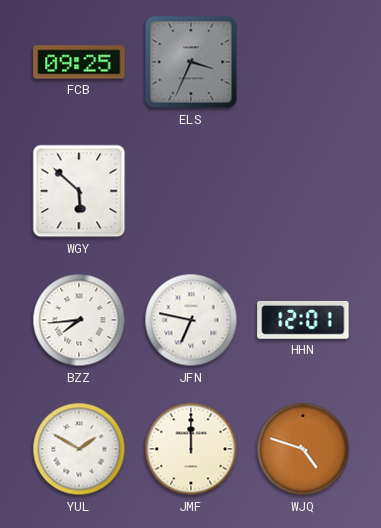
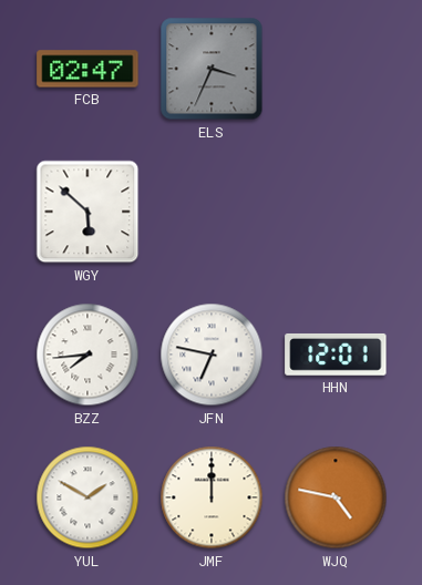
FCB: 09:25 -> 02:47 (88, 69)
WJQ: 4:48 -> 4:47 (336, 497)
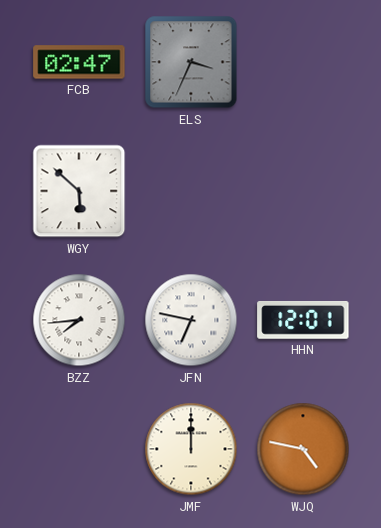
YUL: 1:50 -> none (88, 497)
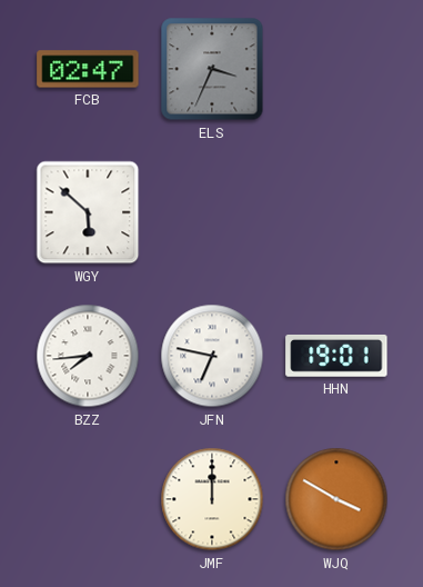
HHN: 12:01 -> 19:01 (336, 356)
WJQ: 4:47 -> 3:50 (336, 499)
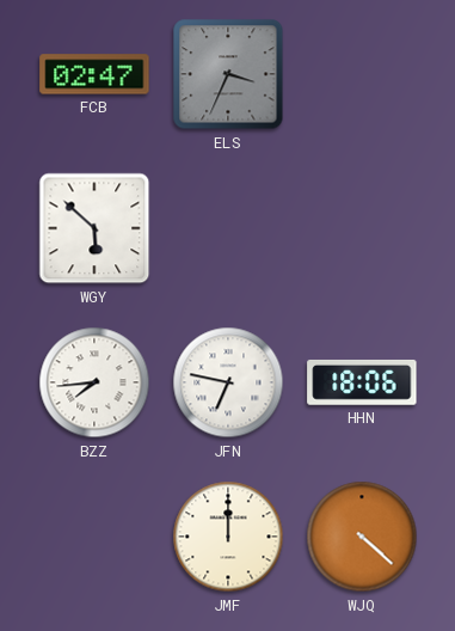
HHN: 19:01 -> 18:06 (362, 382)
WJQ: 3:50 -> 4:22 (362, 537)
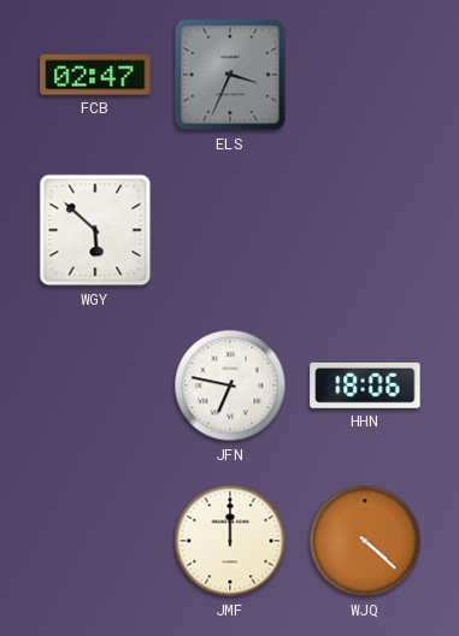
BZZ: 7:44 -> none (94, 382)
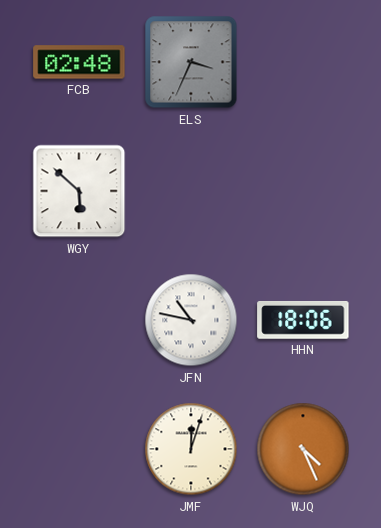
FCB: 02:47 -> 02:48 (79, 62)
JFN: 6:47 -> 10:47 (191, 320)
JMF: 12:00 -> 12:03 (191, 449)
WJQ: 4:22 -> 4:26 (303, 449)
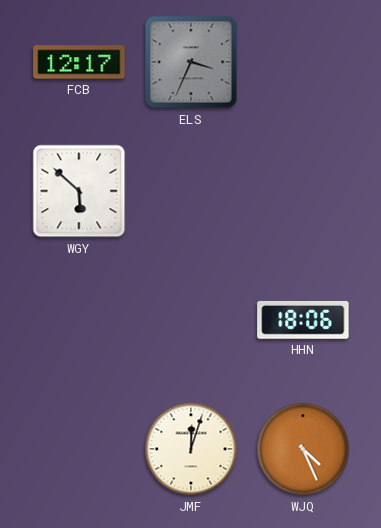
FCB: 02:48 -> 12:17 (79, 62)
JFN: 10:47 -> none (191, 320)
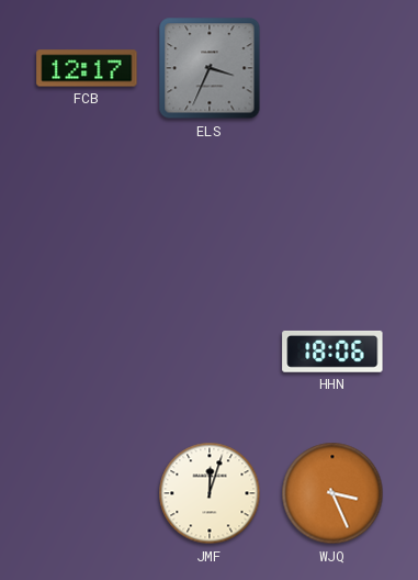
WGY: 5:52 -> none (79, 191)
WJQ: 4:26 -> 3:26 (332, 493)
